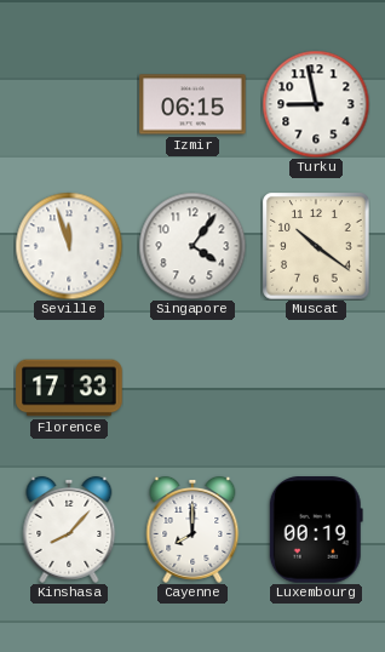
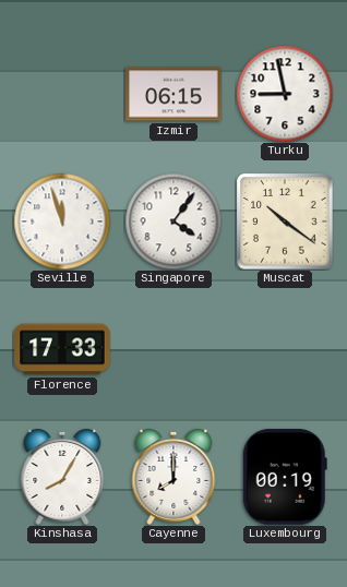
Kinshasa: 8:07 -> 8:05 (62, 477)
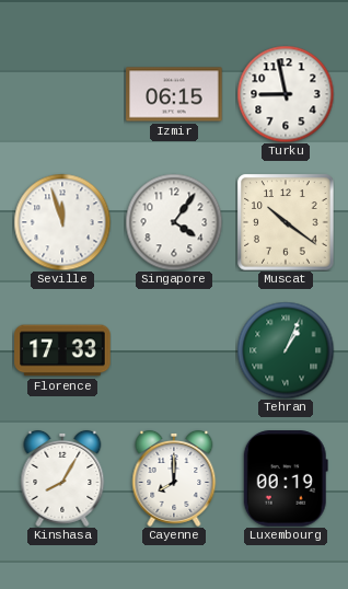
Tehran: none -> 1:04 (286, 350)
